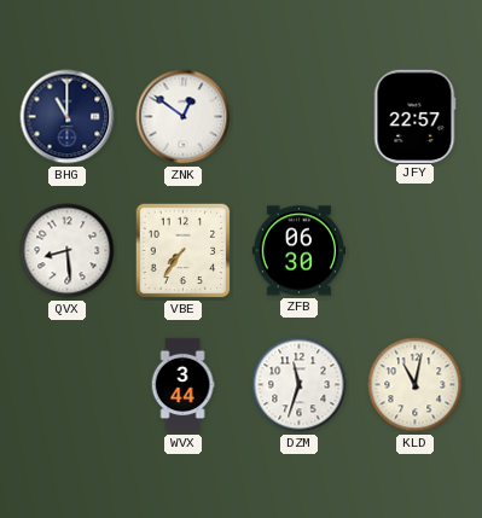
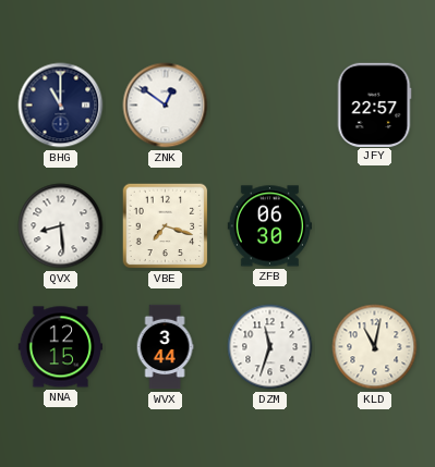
VBE: 7:36 -> 7:18 (166, 226)
NNA: none -> 12:15 (60, 347)
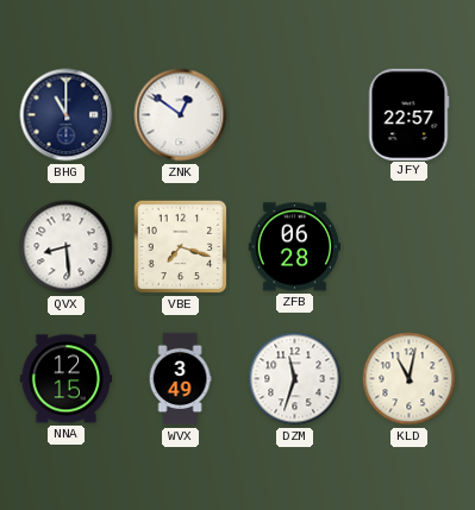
ZFB: 06:30 -> 06:28 (294, 247)
WVX: 3:44 -> 3:49 (180, 379)
